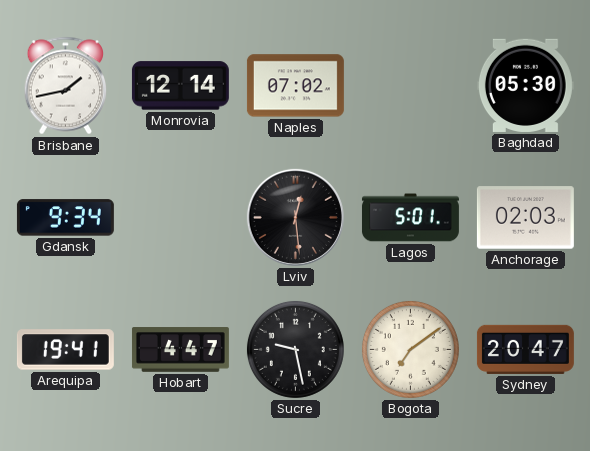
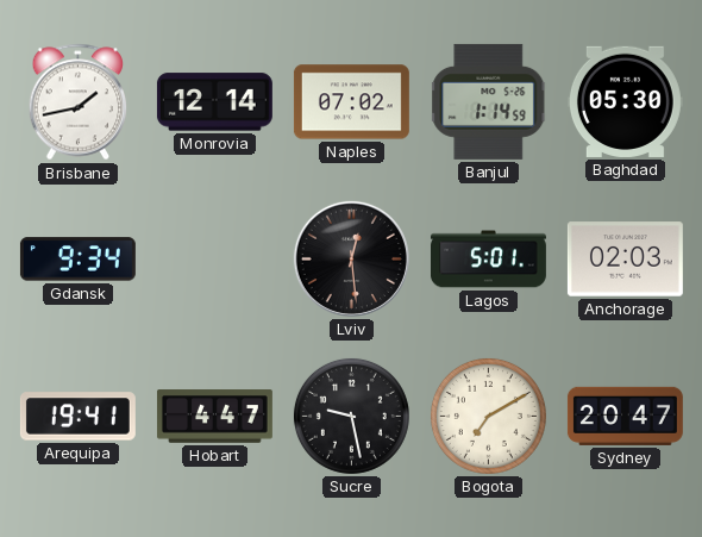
Banjul: none -> 1:14 (489, 101)
Bogota: 7:09 -> 7:10 (488, 416)
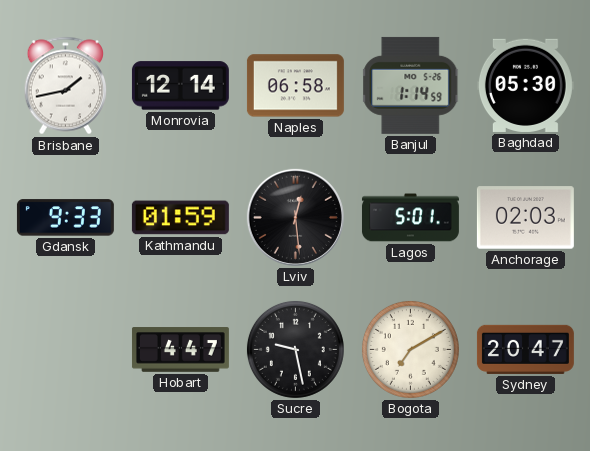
Naples: 07:02 -> 06:58 (295, 86)
Gdansk: 9:34 -> 9:33 (65, 218)
Kathmandu: none -> 01:59 (180, 218)
Arequipa: 19:41 -> none (77, 417)
